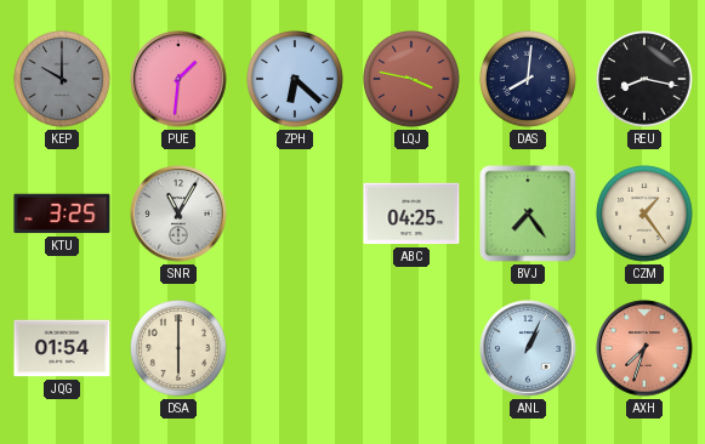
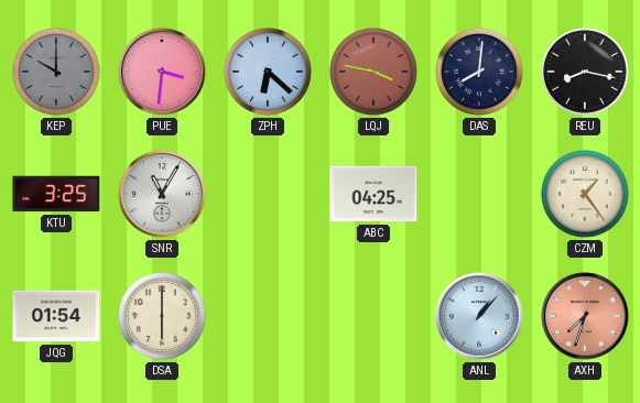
PUE: 1:31 -> 3:31 (162, 72)
BVJ: 7:24 -> none (528, 214)
ANL: 1:04 -> 1:07 (479, 316)
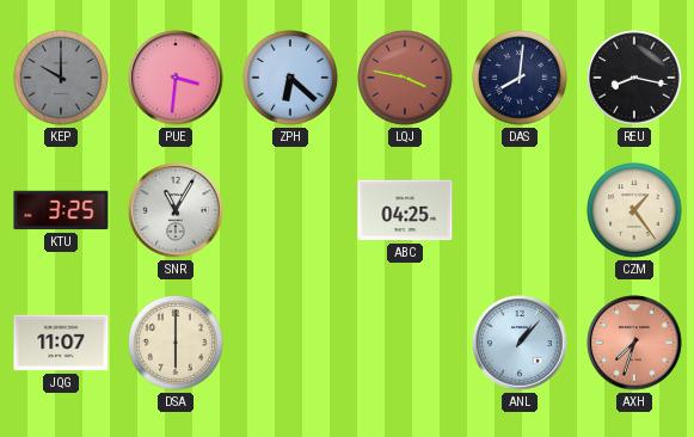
JQG: 01:54 -> 11:07 (61, 343)
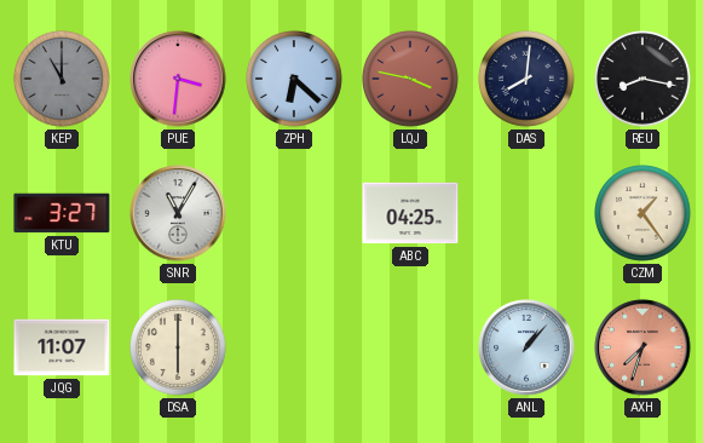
KEP: 10:00 -> 11:00 (63, 80)
KTU: 3:25 -> 3:27 (62, 213)
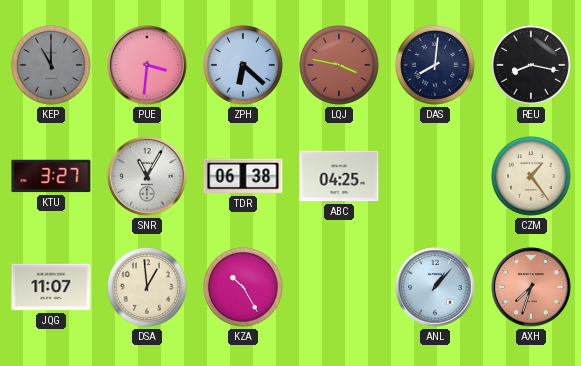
TDR: none -> 06:38 (243, 176)
DSA: 6:00 -> 12:59 (148, 288)
KZA: none -> 10:25 (244, 288)
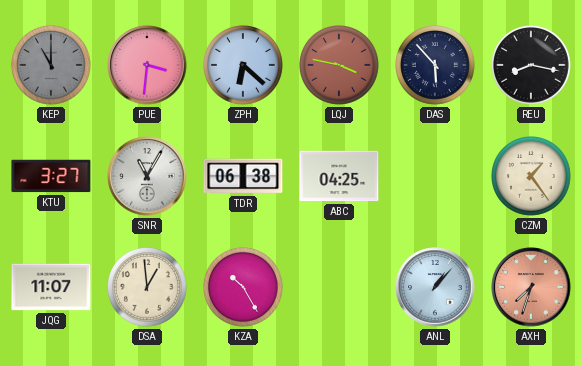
DAS: 8:01 -> 5:53 (436, 66)
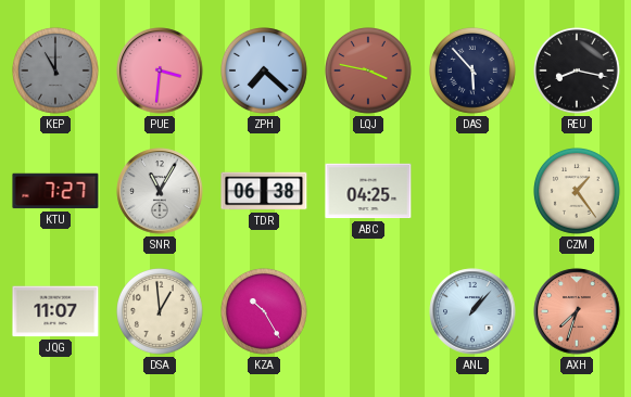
ZPH: 6:22 -> 7:22 (265, 72)
KTU: 3:27 -> 7:27 (55, 191)
